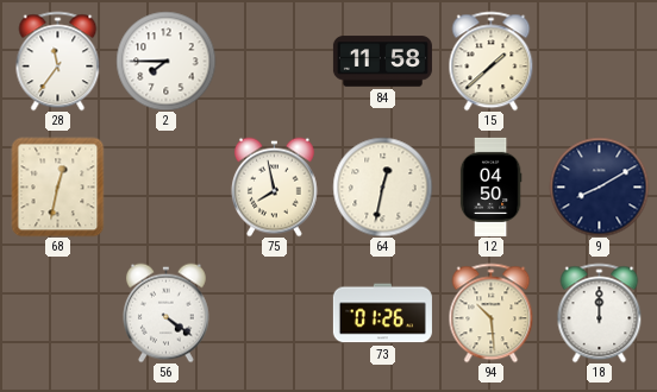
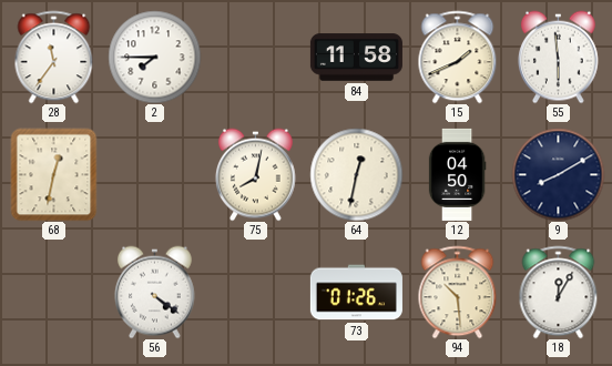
15: 1:38 -> 1:41 (458, 57)
55: none -> 5:59 (558, 57)
75: 7:58 -> 8:02 (255, 174)
18: 12:00 -> 12:05 (559, 292)
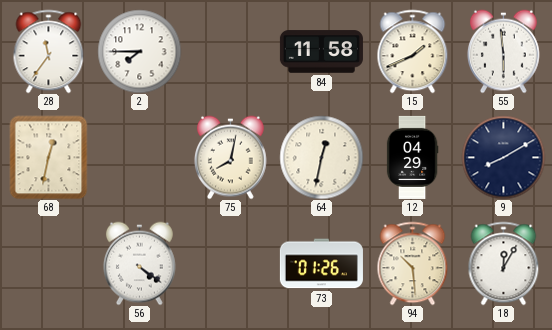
12: 04:50 -> 04:29 (412, 157)
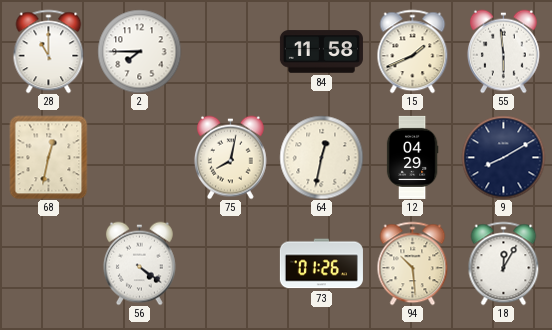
28: 11:36 -> 11:00 (49, 51)
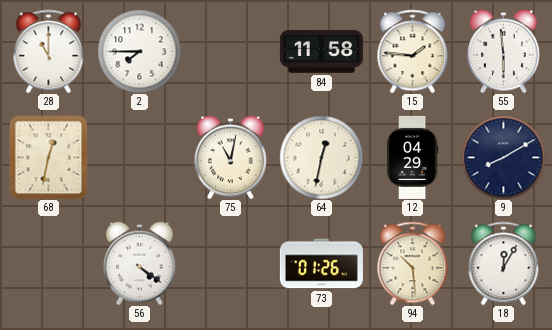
15: 1:41 -> 1:46 (413, 51)
75: 8:02 -> 11:02 (230, 157)
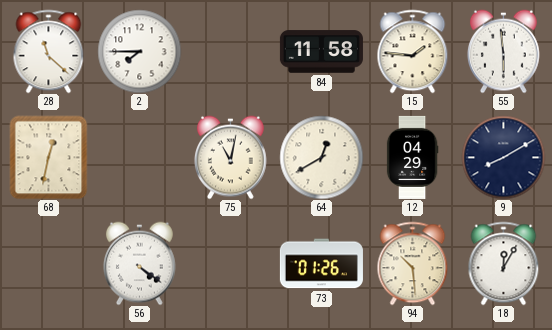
28: 11:00 -> 11:22 (49, 51)
64: 12:32 -> 12:40 (321, 157)
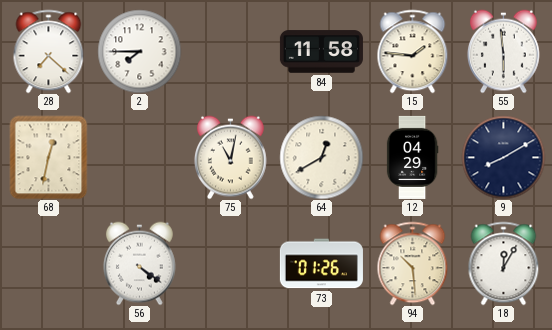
28: 11:22 -> 7:22 (49, 51)
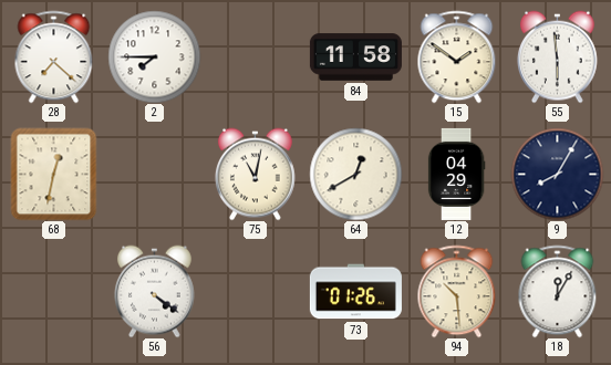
15: 1:46 -> 1:51 (457, 56)
9: 8:10 -> 8:05 (557, 174)
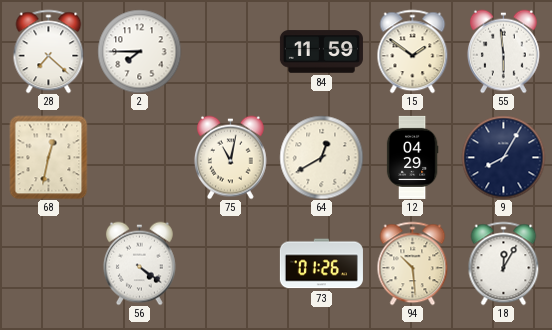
84: 11:58 -> 11:59 (321, 52)
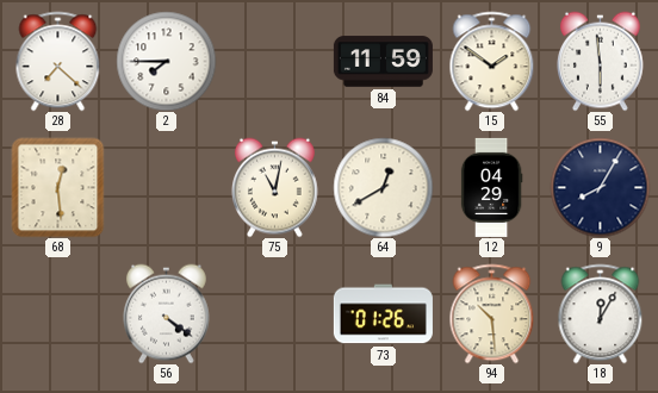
68: 12:32 -> 12:29 (58, 187)
